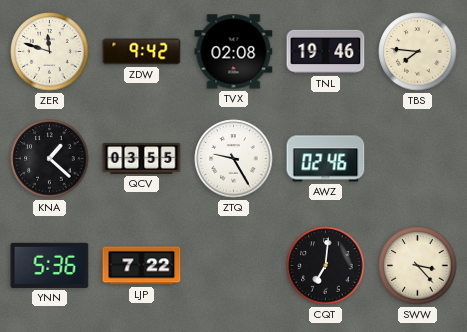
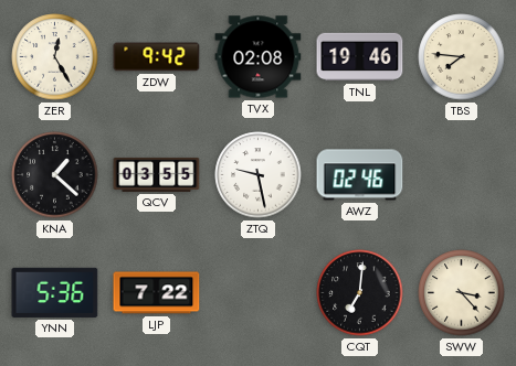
ZER: 11:48 -> 12:25 (55, 57)
ZTQ: 9:25 -> 9:28 (259, 175)
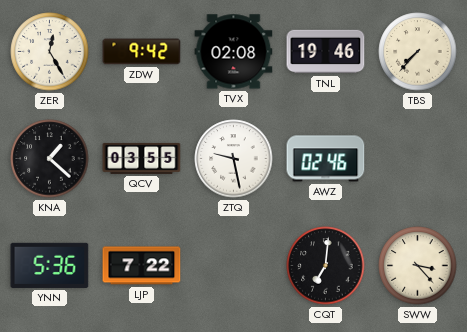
TBS: 7:46 -> 7:37 (418, 52)
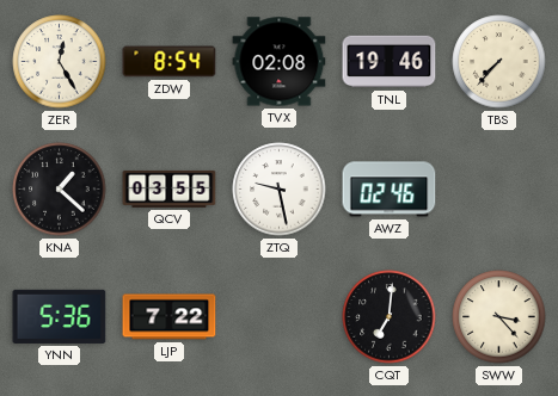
ZDW: 9:42 -> 8:54 (170, 62)
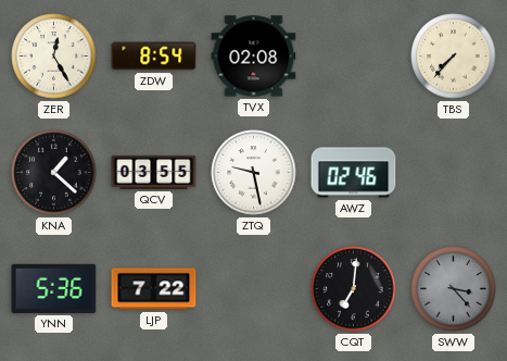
TNL: 19:46 -> none (390, 62)
SWW dial: cream -> grey (454, 289)
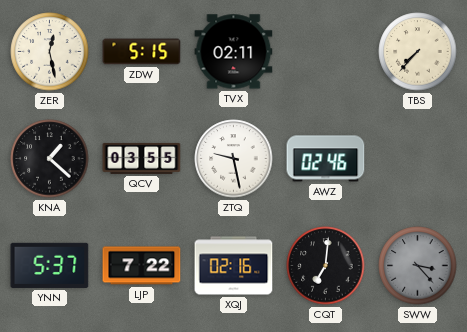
ZER: 12:25 -> 12:28 (50, 52)
ZDW: 8:54 -> 5:15 (142, 52)
TVX: 02:08 -> 02:11 (234, 52)
YNN: 5:36 -> 5:37 (50, 265)
XQJ: none -> 02:16 (234, 266)
